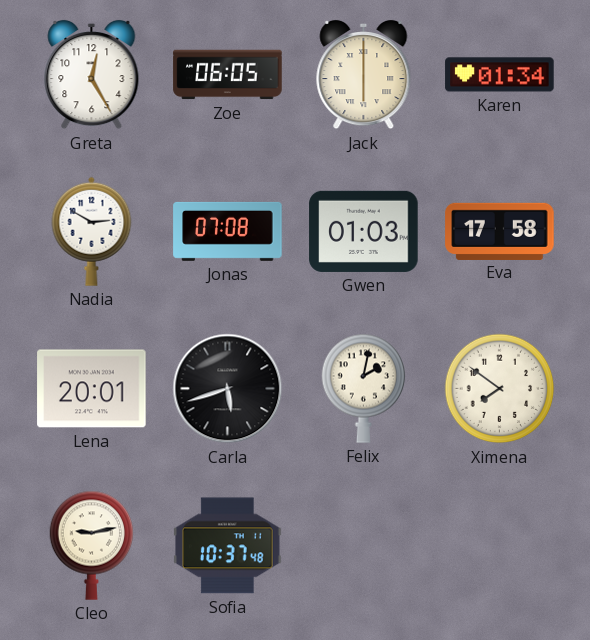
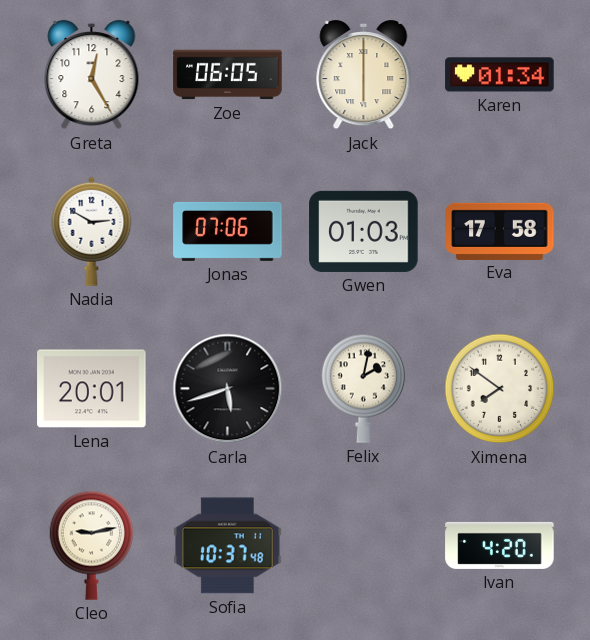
Jonas: 07:08 -> 07:06 (228, 231)
Ivan: none -> 4:20 (500, 545)
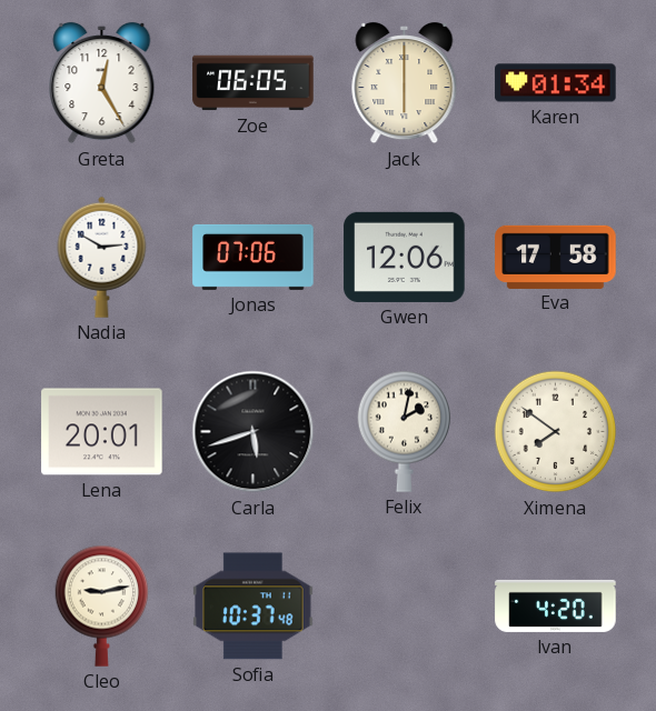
Gwen: 01:03 -> 12:06 (405, 257)
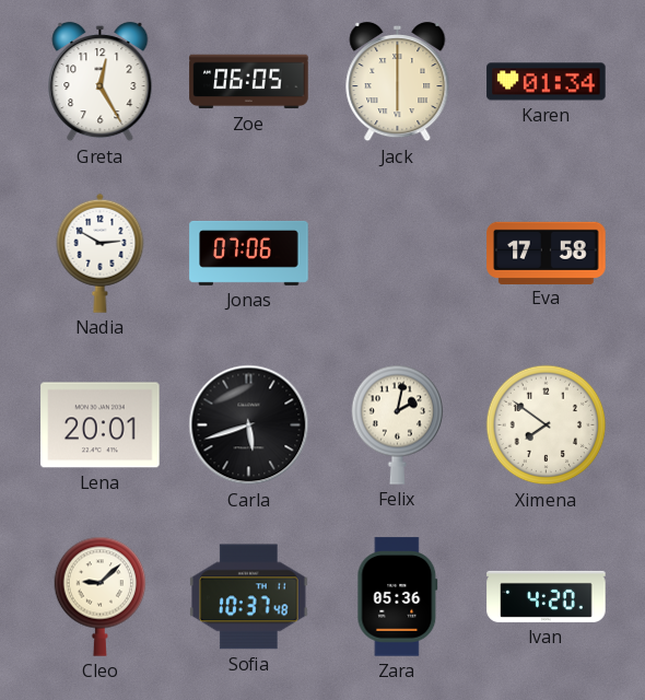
Gwen: 12:06 -> none (405, 257)
Cleo: 9:13 -> 9:08 (101, 596)
Zara: none -> 05:36 (398, 597)
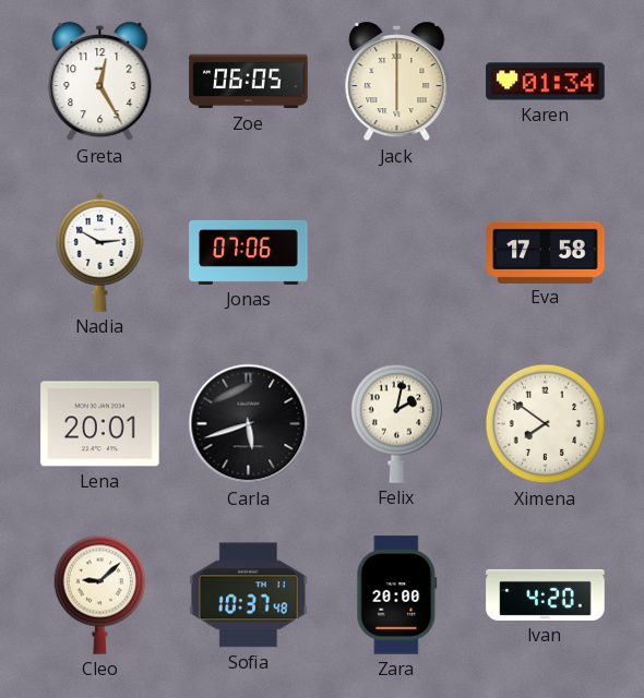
Zara: 05:36 -> 20:00 (397, 595)
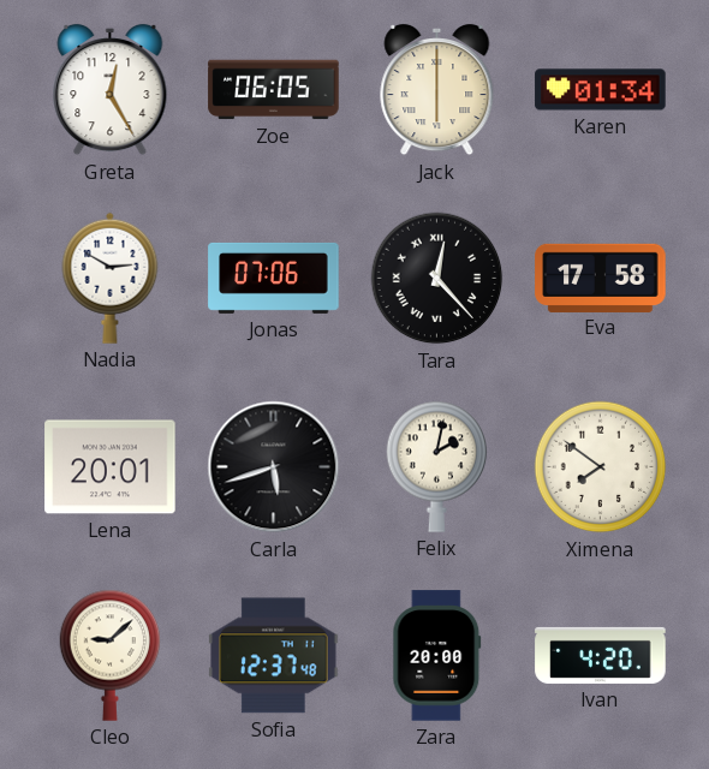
Tara: none -> 12:23 (437, 279)
Sofia: 10:37 -> 12:37 (274, 656)
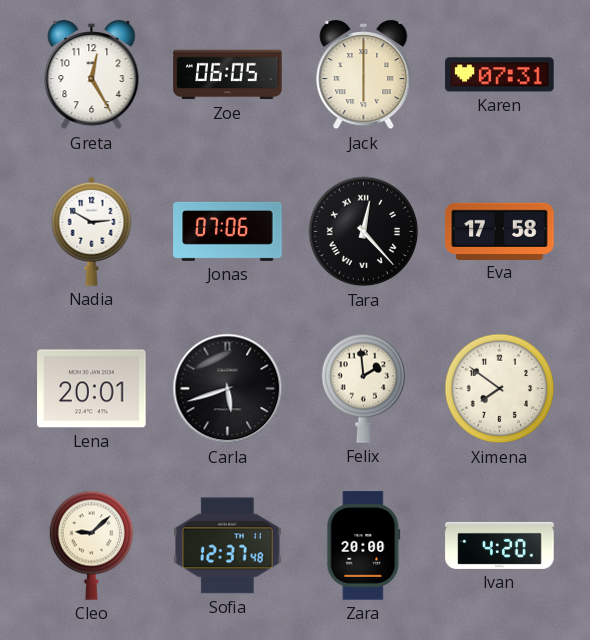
Karen: 01:34 -> 07:31 (500, 75)
Felix: 2:02 -> 1:59 (364, 388)
